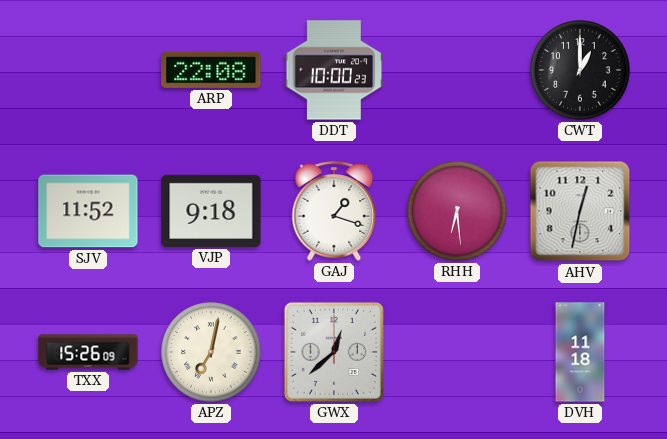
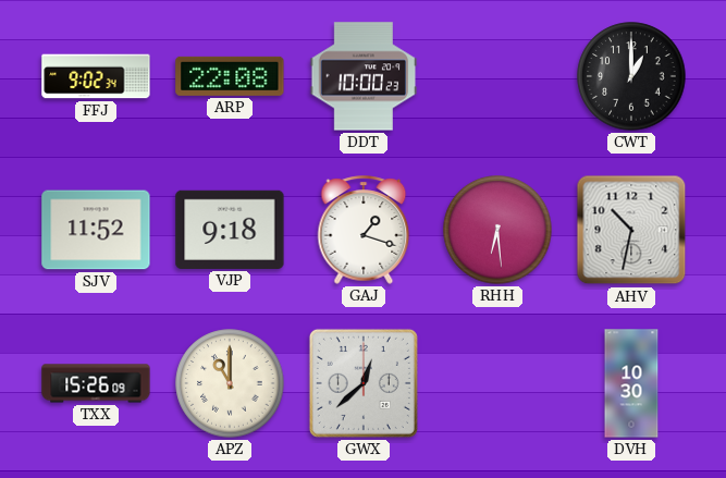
FFJ: none -> 9:02 (96, 76)
AHV: 12:32 -> 10:32 (631, 230)
APZ: 7:02 -> 11:00 (230, 383)
DVH: 11:18 -> 10:30 (631, 383)
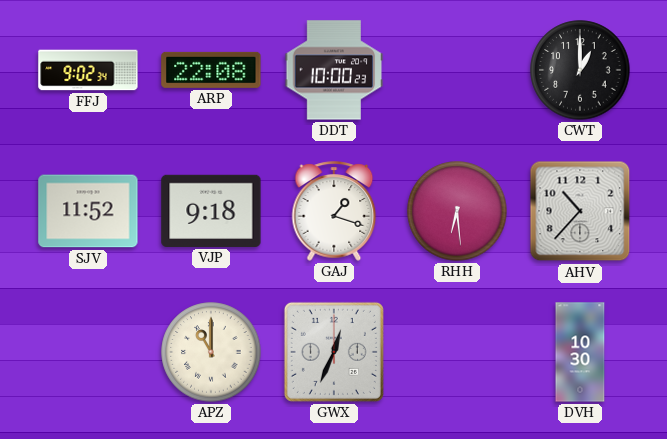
AHV: 10:32 -> 10:37 (580, 211)
TXX: 15:26 -> none (96, 383)
GWX: 12:38 -> 12:34 (334, 352)
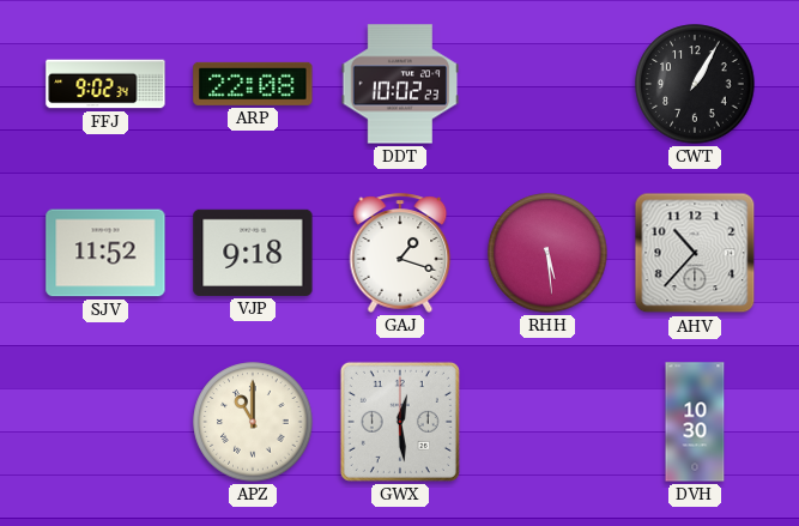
DDT: 10:00 -> 10:02 (400, 84)
CWT: 1:00 -> 1:05 (695, 84)
RHH: 6:29 -> 5:29 (547, 253)
GWX: 12:34 -> 12:29 (400, 422)
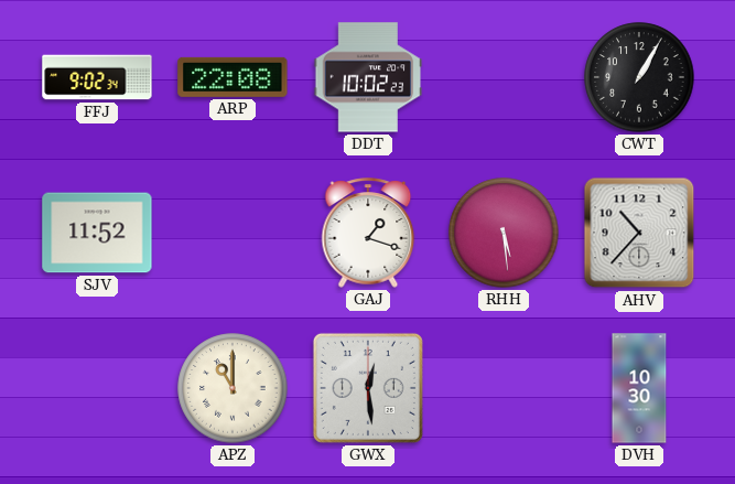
VJP: 9:18 -> none (253, 253)
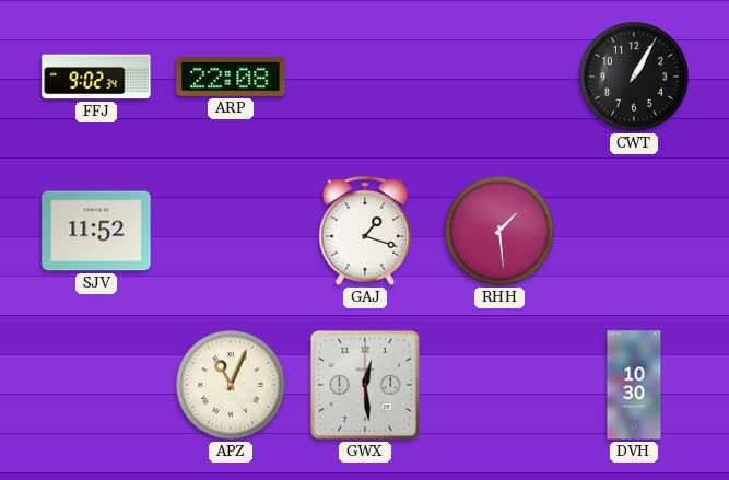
DDT: 10:02 -> none (368, 77)
RHH: 5:29 -> 1:29 (499, 231)
AHV: 10:37 -> none (639, 233)
APZ: 11:00 -> 11:04 (231, 385)
